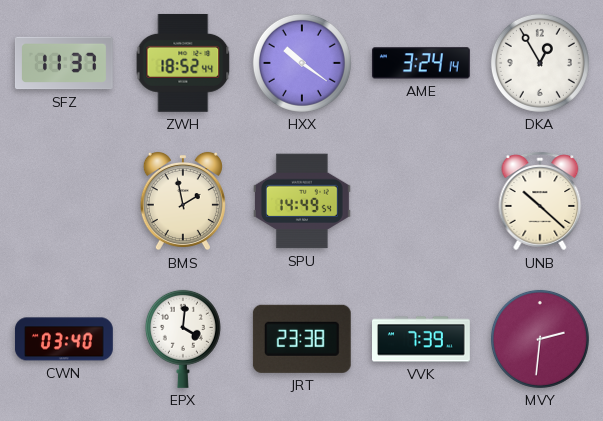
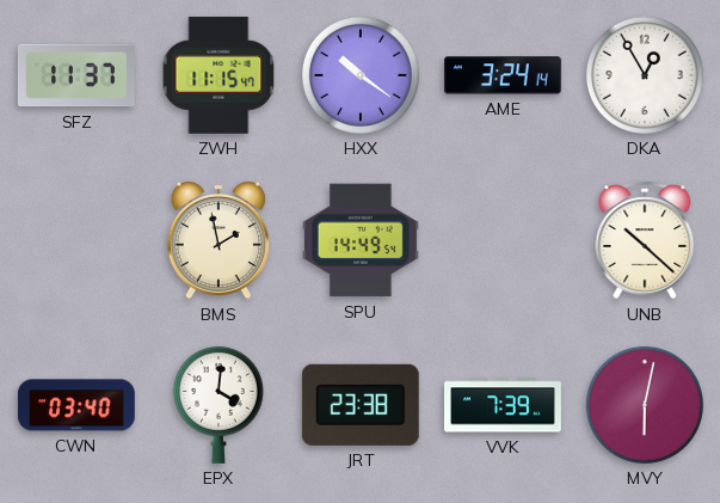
ZWH: 18:52 -> 11:15 (219, 75)
MVY: 2:31 -> 6:02 (645, 405)
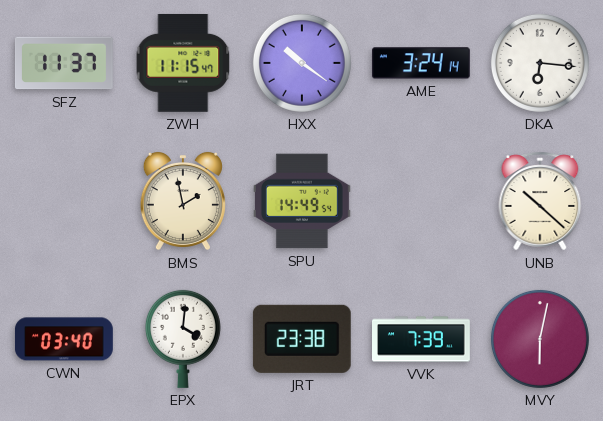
DKA: 12:55 -> 6:16 (540, 63)
